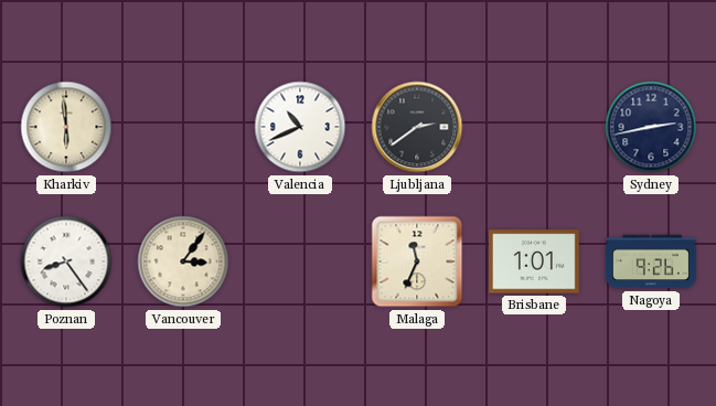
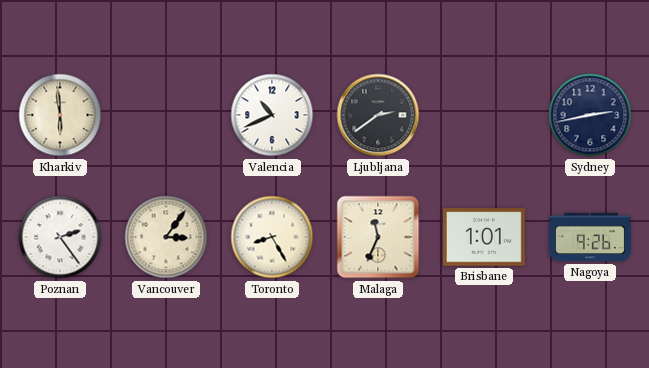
Poznan: 8:24 -> 2:24 (60, 237)
Toronto: none -> 8:25 (272, 237)
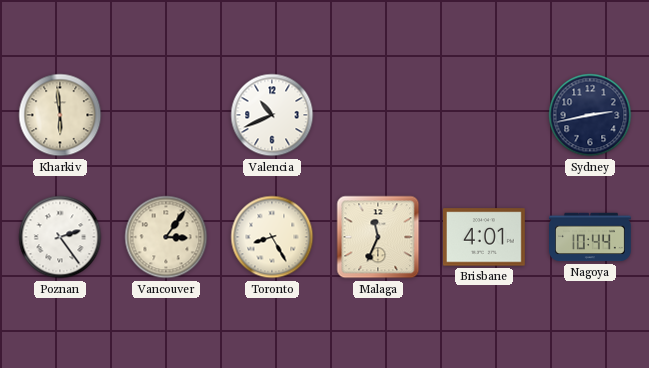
Ljubljana: 2:39 -> none (378, 115)
Brisbane: 1:01 -> 4:01 (484, 237)
Nagoya: 9:26 -> 10:44 (591, 237)
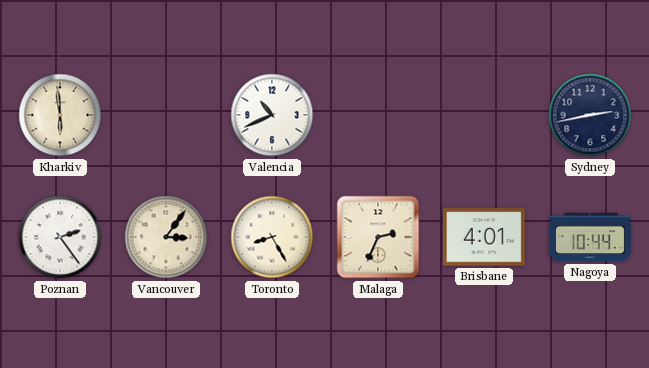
Malaga: 11:34 -> 2:34 (378, 237)
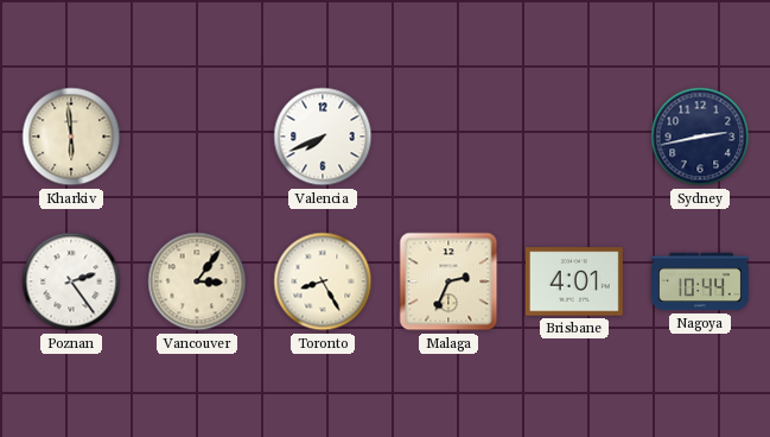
Valencia: 10:41 -> 7:41 (323, 137)
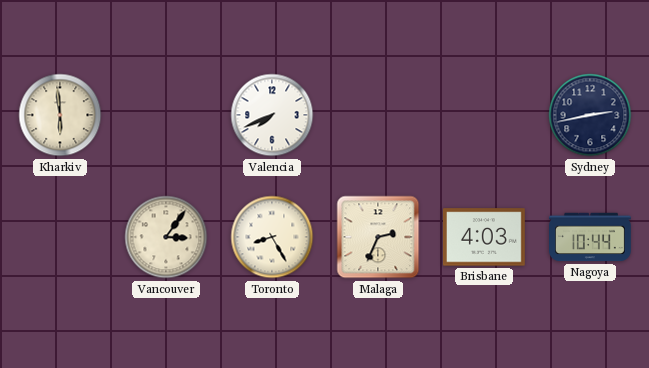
Poznan: 2:24 -> none (71, 281)
Brisbane: 4:01 -> 4:03 (484, 237)
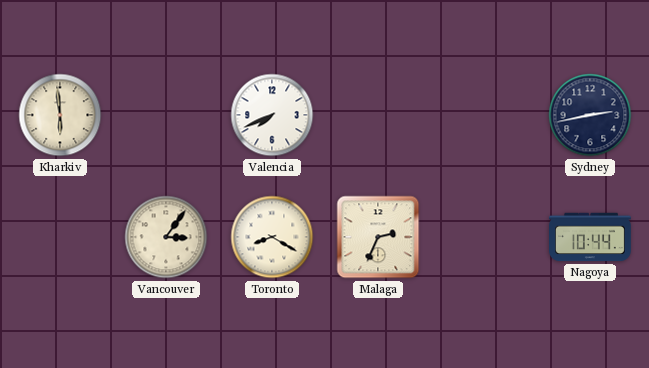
Toronto: 8:25 -> 8:20 (272, 237)
Brisbane: 4:03 -> none (484, 237)
